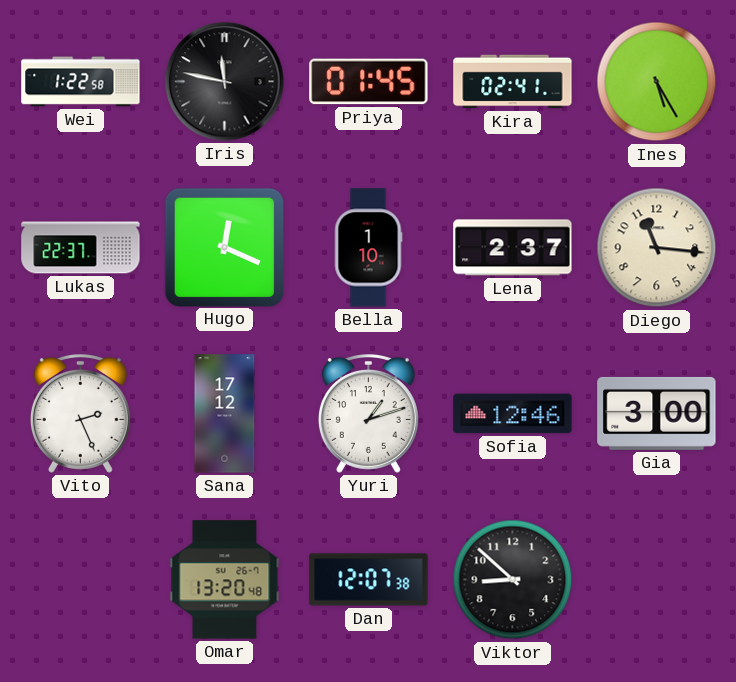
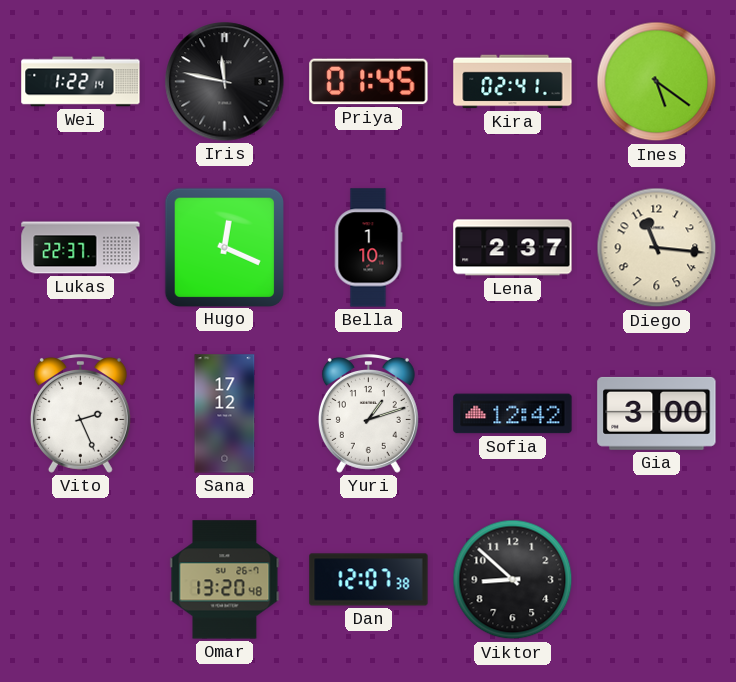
Wei: 1:22:58 -> 1:22:14 (81, 82)
Ines: 5:25 -> 5:21 (657, 82)
Sofia: 12:46 -> 12:42 (513, 414)
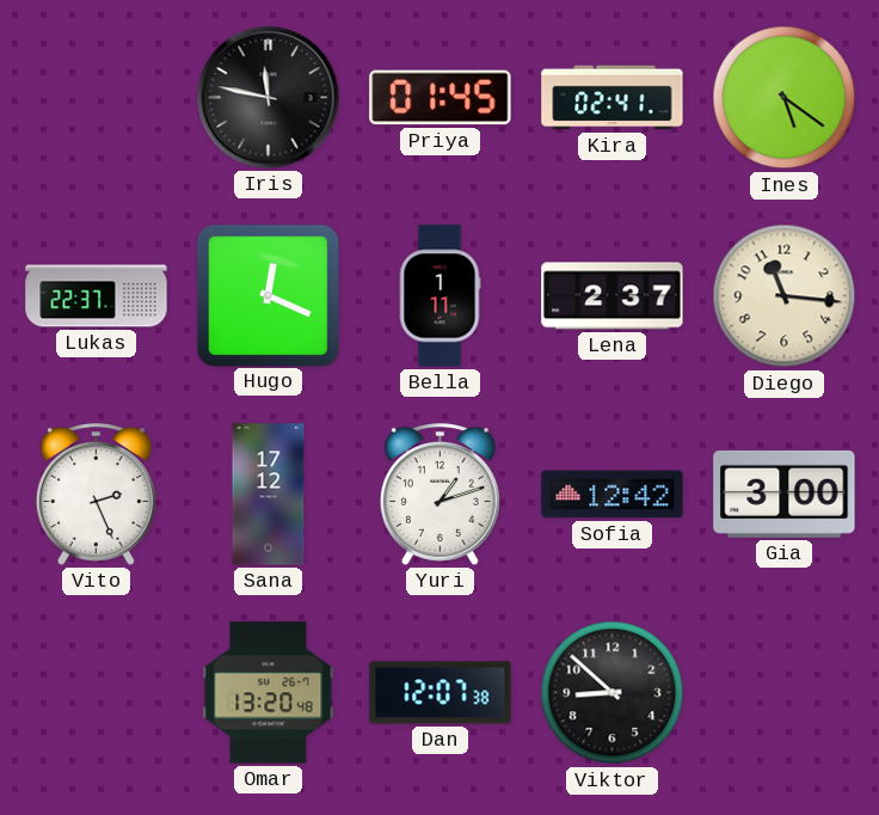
Wei: 1:22 -> none (81, 82)
Bella: 1:10 -> 1:11 (439, 296)
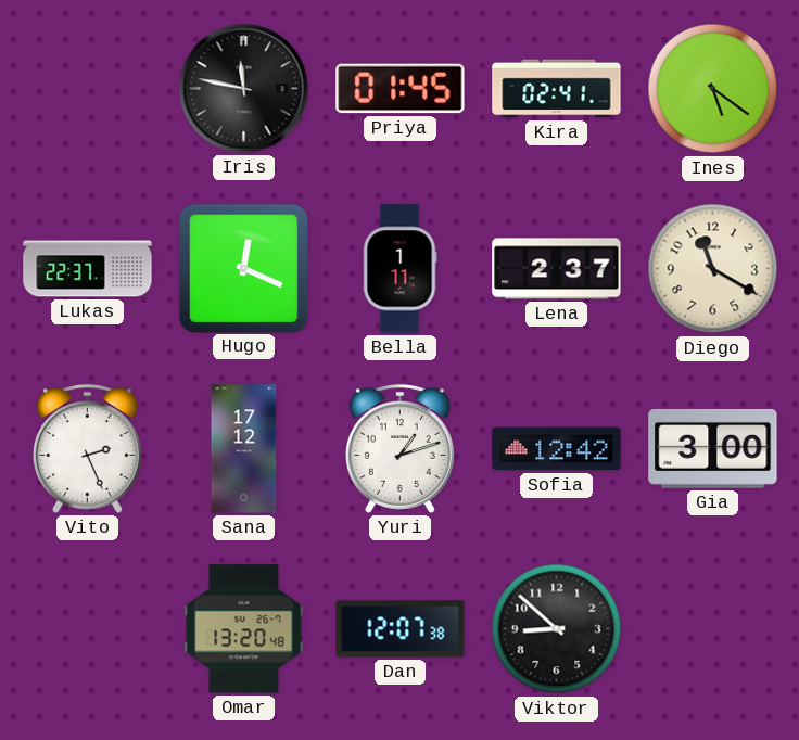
Diego: 11:16 -> 11:20 (713, 269)
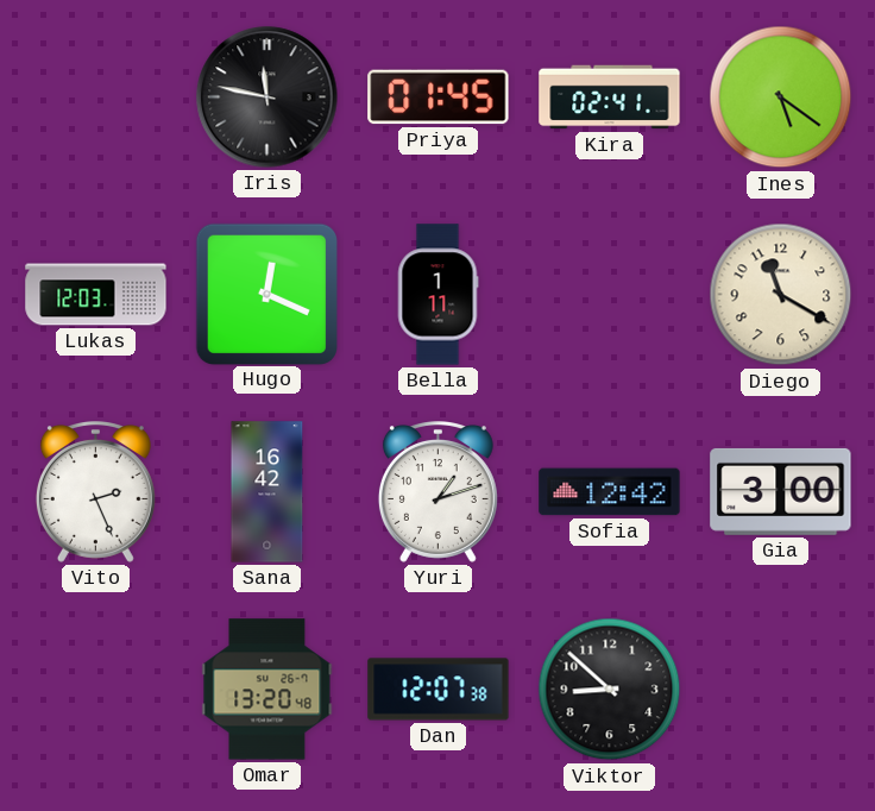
Lukas: 22:37 -> 12:03 (96, 295)
Lena: 2:37 -> none (557, 269)
Sana: 17:12 -> 16:42 (267, 492)
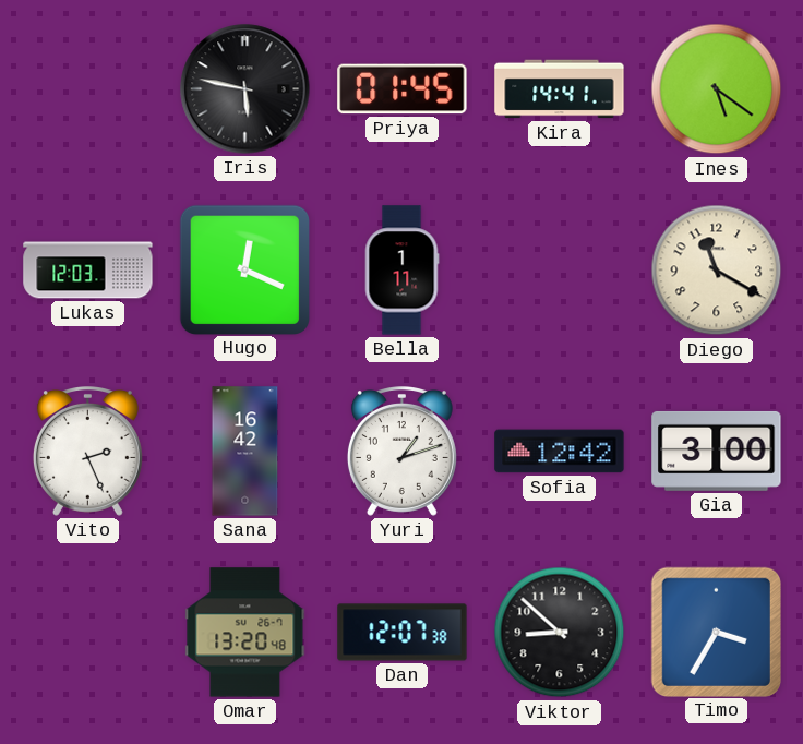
Iris: 11:47 -> 5:47 (245, 89)
Kira: 02:41 -> 14:41 (560, 89)
Timo: none -> 3:35 (716, 632)
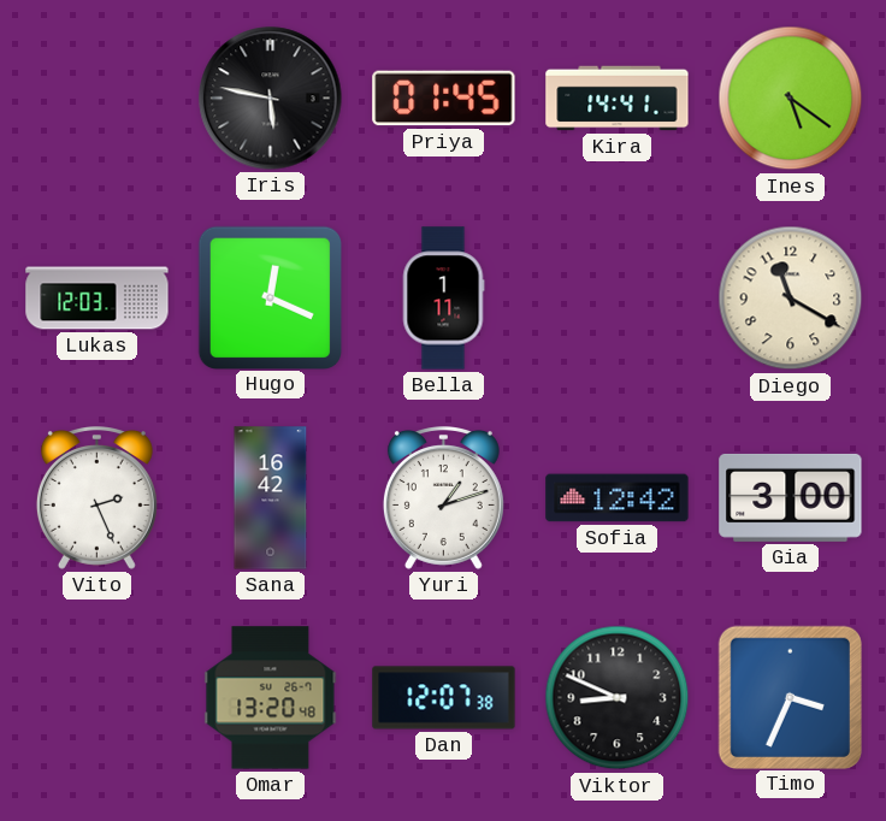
Viktor: 8:52 -> 8:49 (618, 698)
Timo: 3:35 -> 3:34 (790, 697)
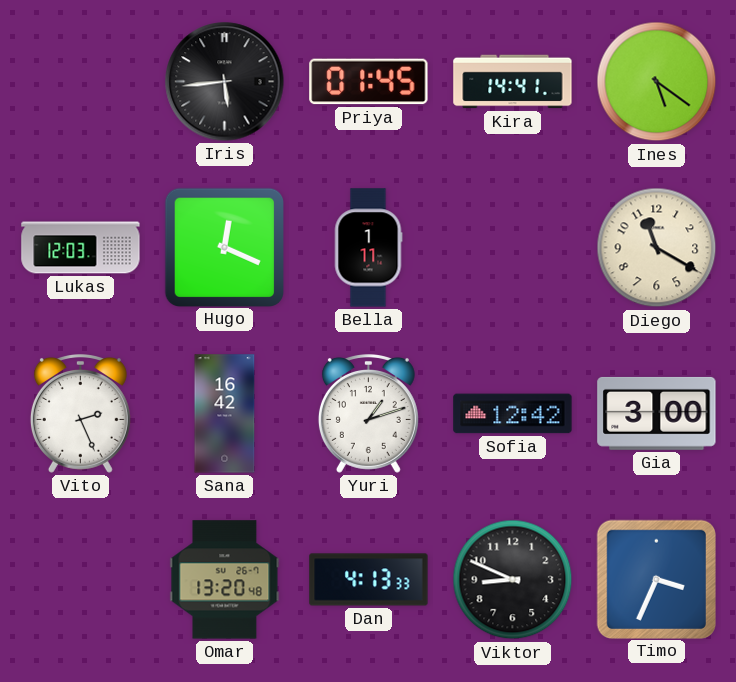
Iris: 5:47 -> 5:44 (225, 82)
Dan: 12:07 -> 4:13 (369, 580)
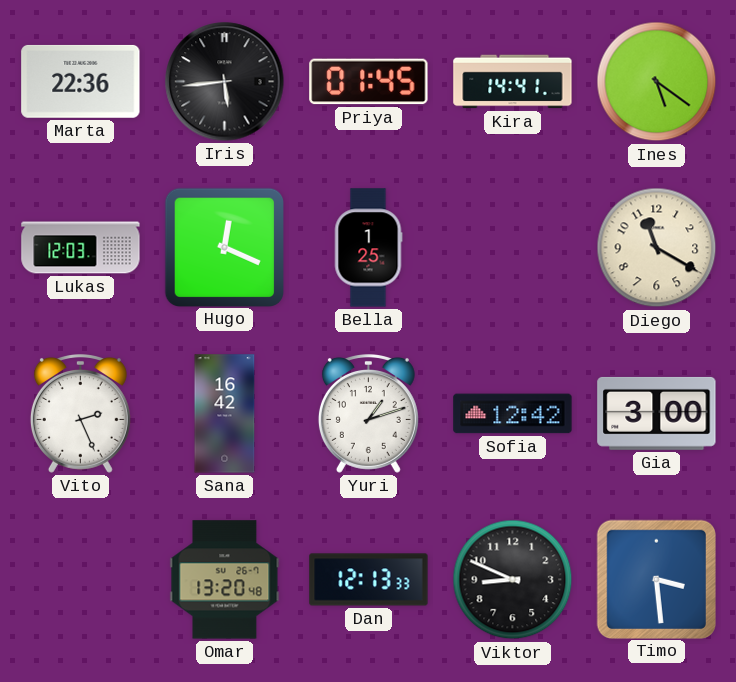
Marta: none -> 22:36 (81, 81)
Bella: 1:11 -> 1:25 (368, 248)
Dan: 4:13 -> 12:13 (369, 580)
Timo: 3:34 -> 3:29 (656, 579)
